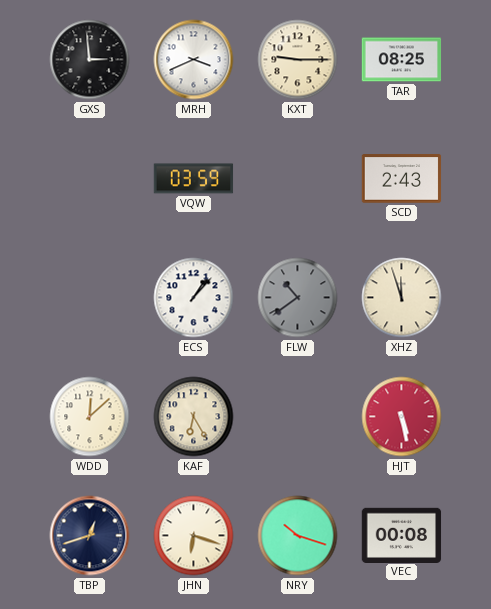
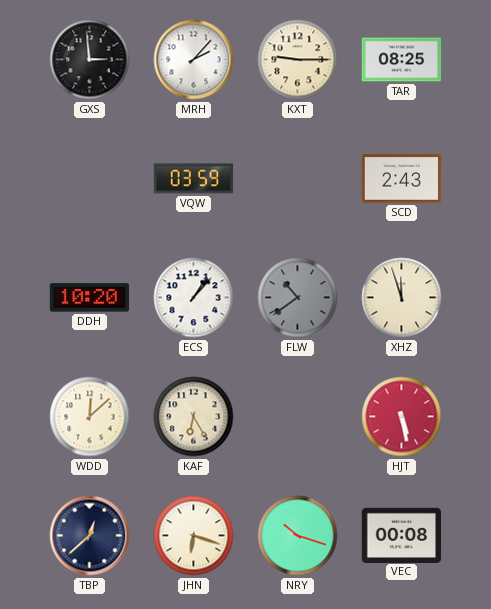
MRH: 3:41 -> 2:07 (194, 60)
DDH: none -> 10:20 (90, 298)
TBP: 12:42 -> 12:38 (90, 536)
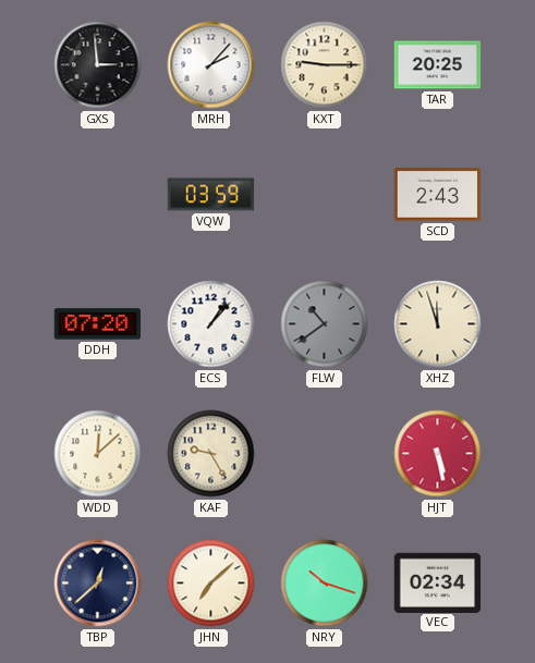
TAR: 08:25 -> 20:25 (438, 65)
DDH: 10:20 -> 07:20 (98, 324)
KAF: 6:25 -> 9:25 (211, 454)
JHN: 6:18 -> 7:08 (211, 584)
VEC: 00:08 -> 02:34 (438, 582)
